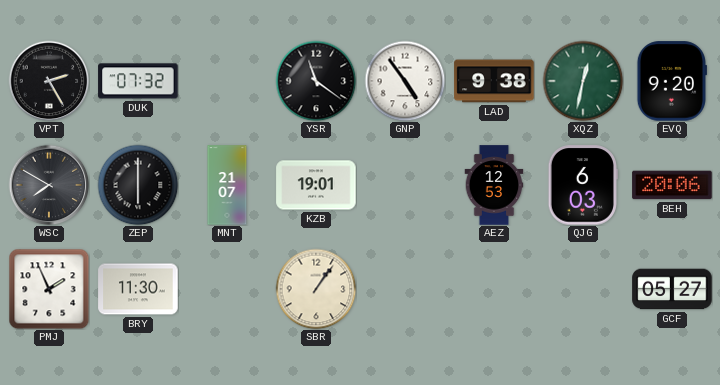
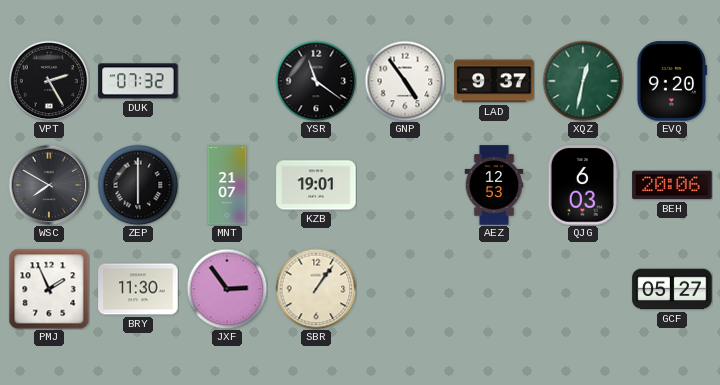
LAD: 9:38 -> 9:37 (494, 81)
JXF: none -> 2:54 (227, 289)
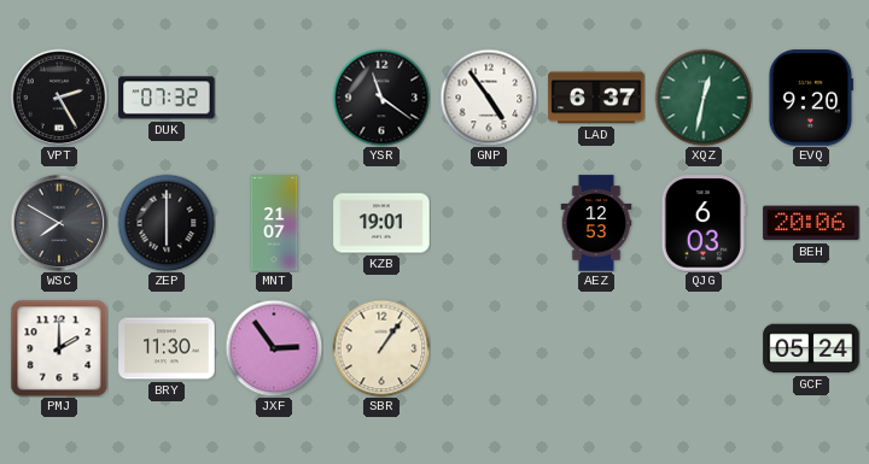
LAD: 9:37 -> 6:37 (596, 98)
PMJ: 1:56 -> 2:00 (59, 348)
GCF: 05:27 -> 05:24 (811, 348)
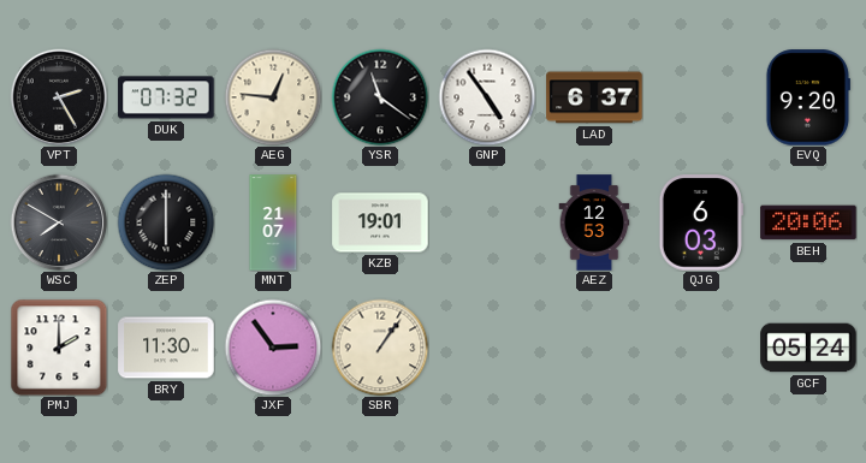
AEG: none -> 12:46 (273, 97)
XQZ: 12:32 -> none (704, 98)
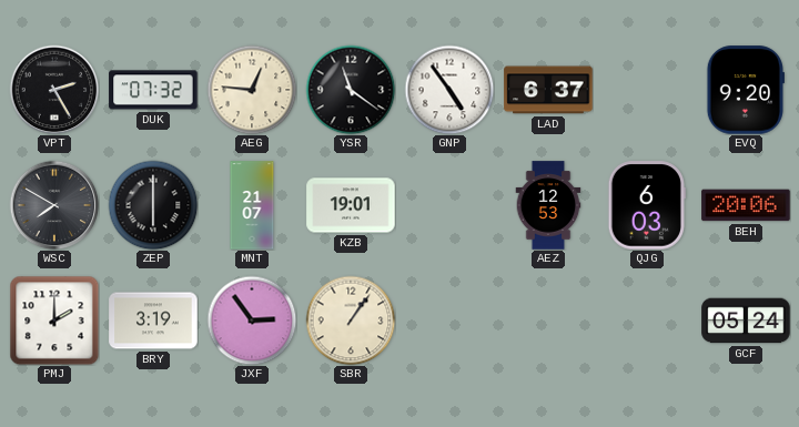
BRY: 11:30 -> 3:19 (153, 321)
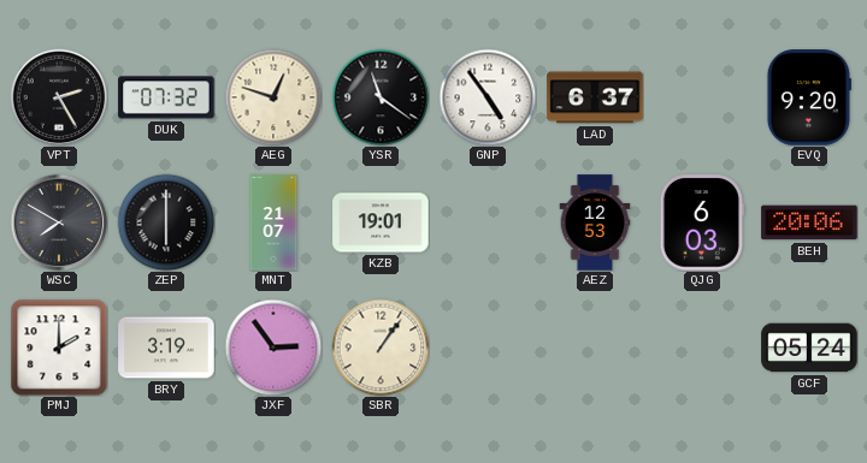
AEG: 12:46 -> 12:48 (273, 97)
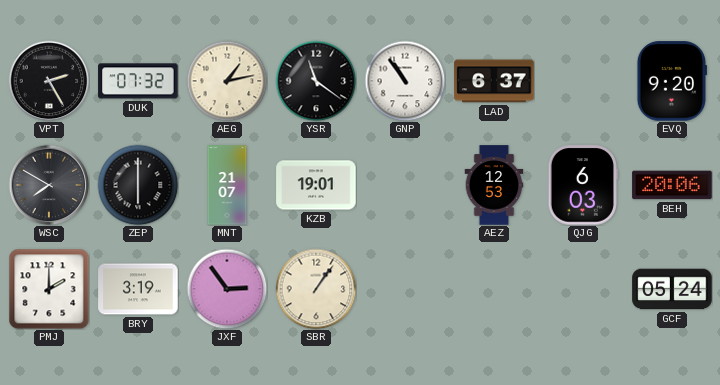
AEG: 12:48 -> 1:13 (227, 81)
GNP: 4:54 -> 10:54 (405, 81)
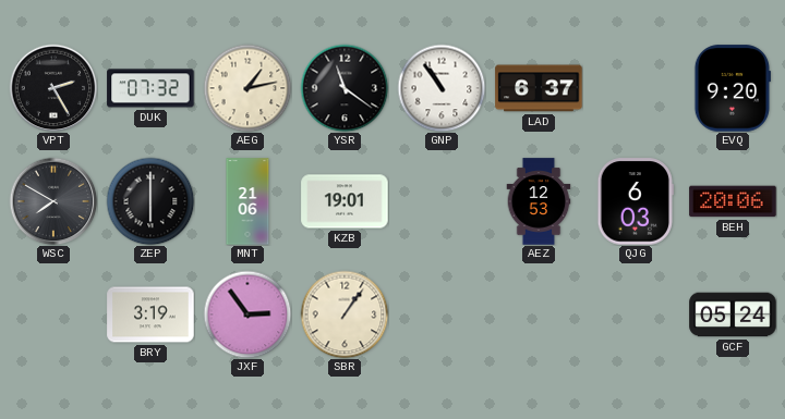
MNT: 21:07 -> 21:06 (247, 201)
PMJ: 2:00 -> none (49, 289)
